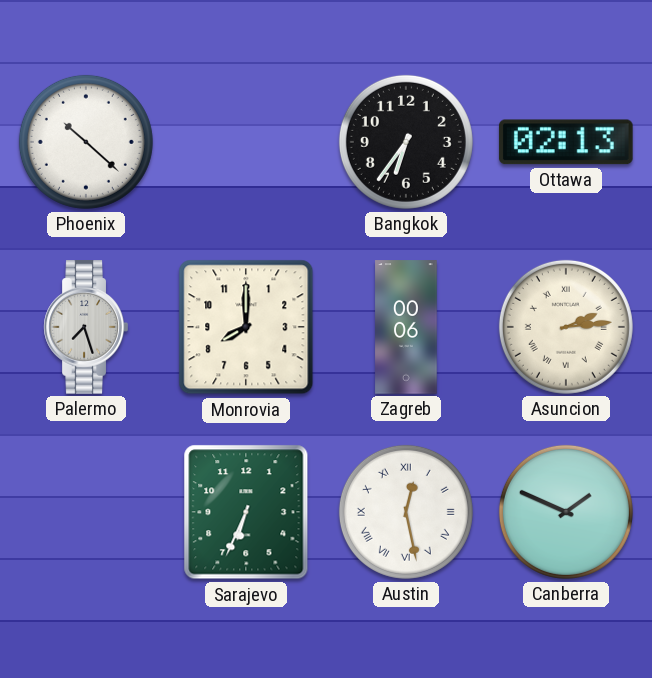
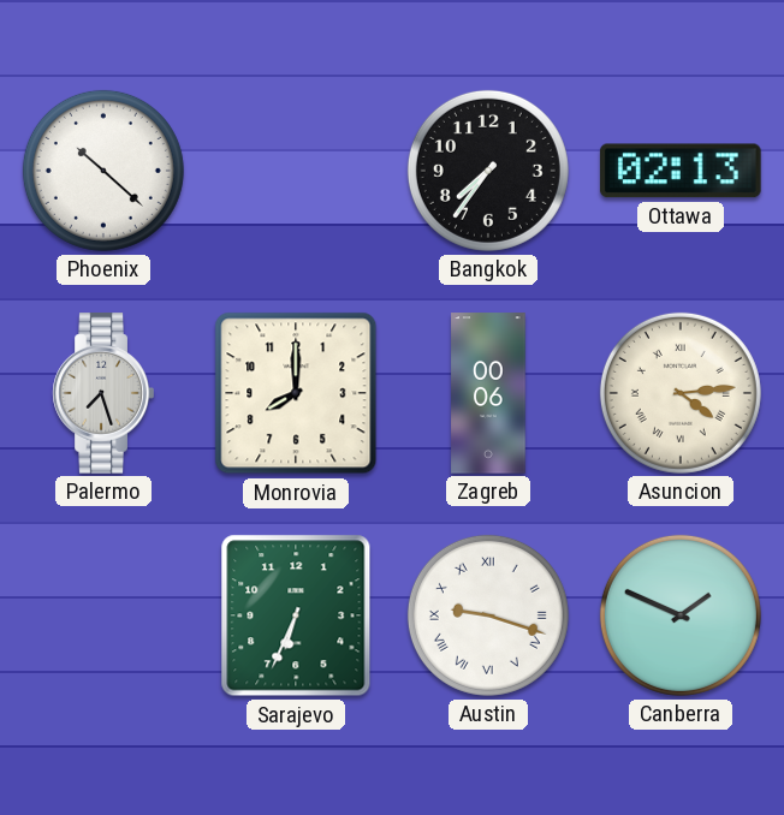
Bangkok: 6:36 -> 7:36 (488, 171)
Asuncion: 2:14 -> 4:14 (681, 393)
Austin: 12:28 -> 9:18 (488, 615)
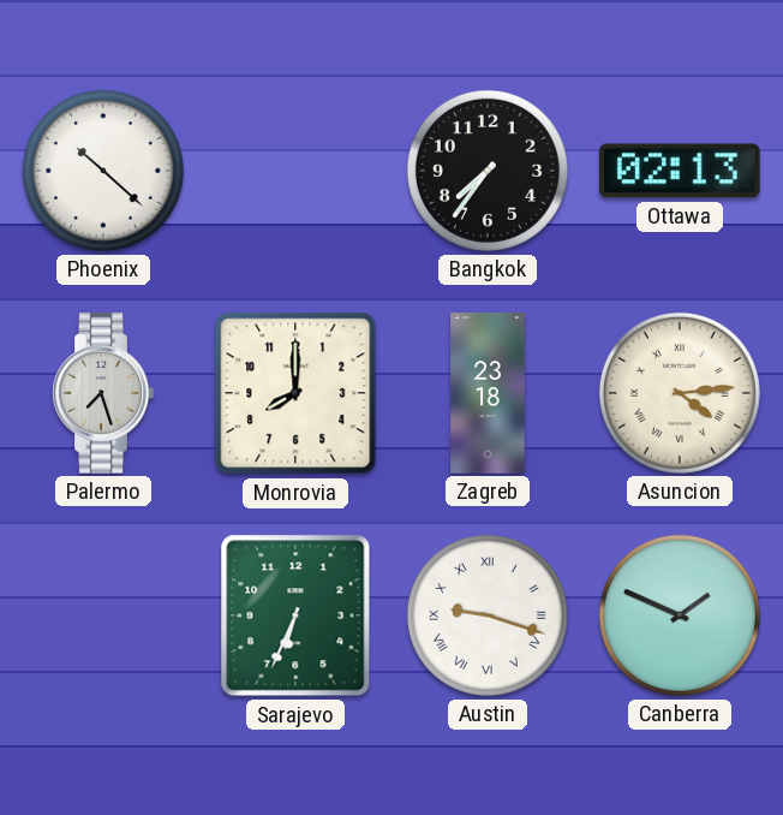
Zagreb: 00:06 -> 23:18 (488, 393)
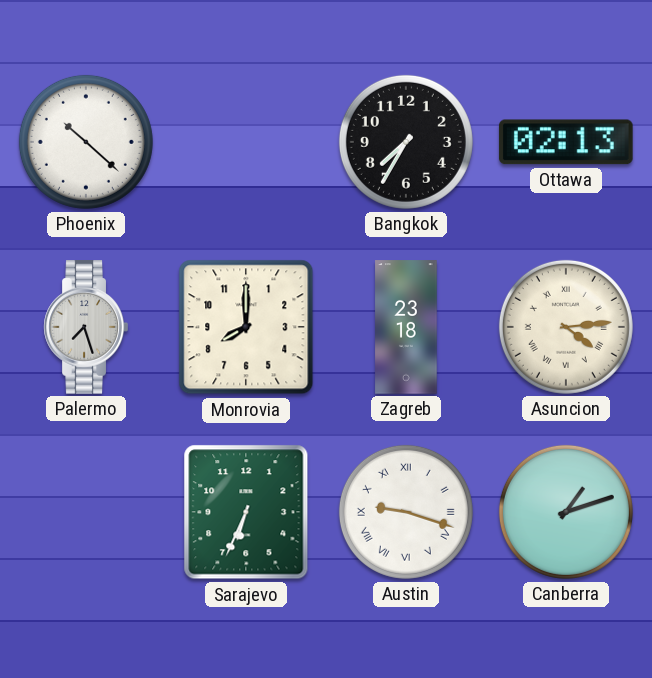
Bangkok: 7:36 -> 7:35 (406, 142)
Canberra: 1:49 -> 1:12 (566, 512)
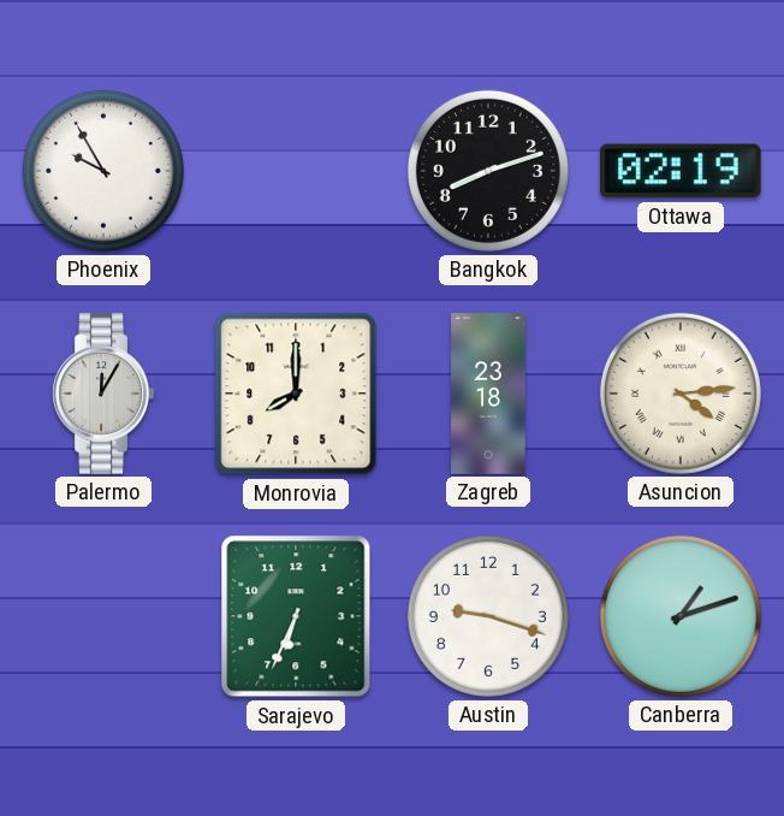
Phoenix: 10:22 -> 9:55 (103, 171)
Bangkok: 7:35 -> 8:12 (488, 171)
Ottawa: 02:13 -> 02:19 (681, 171)
Palermo: 7:27 -> 12:05 (103, 394)
Austin numerals: Roman -> Arabic (488, 616)
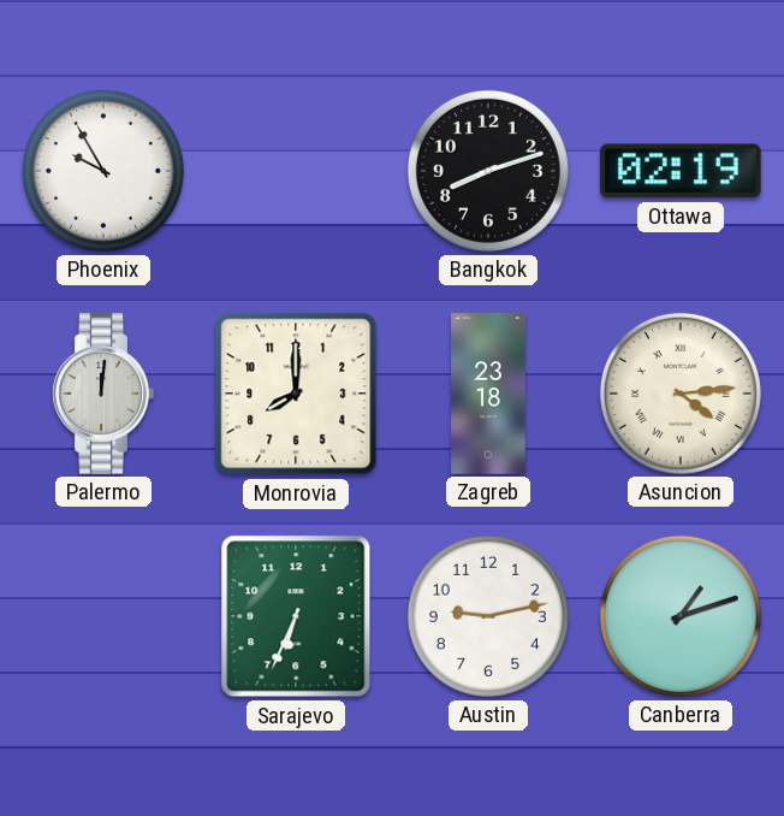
Palermo: 12:05 -> 12:01 (103, 394)
Austin: 9:18 -> 9:13 (488, 616)
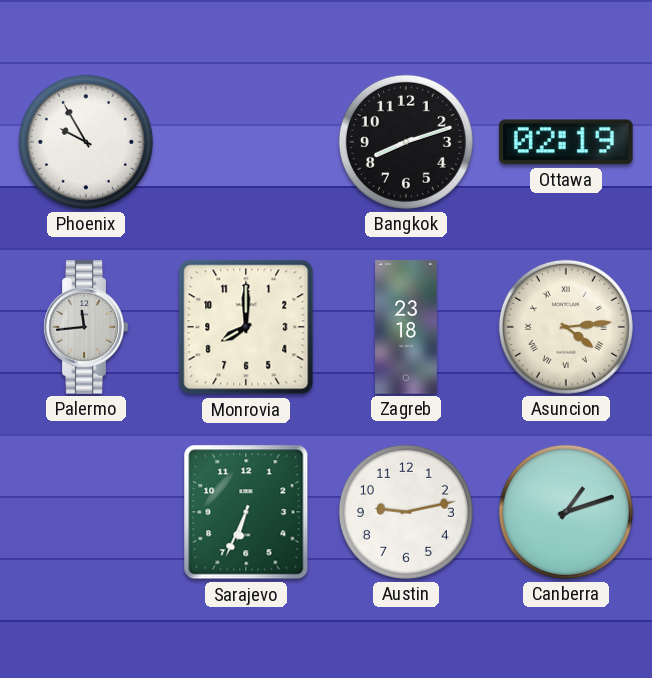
Palermo: 12:01 -> 11:44 (86, 327)
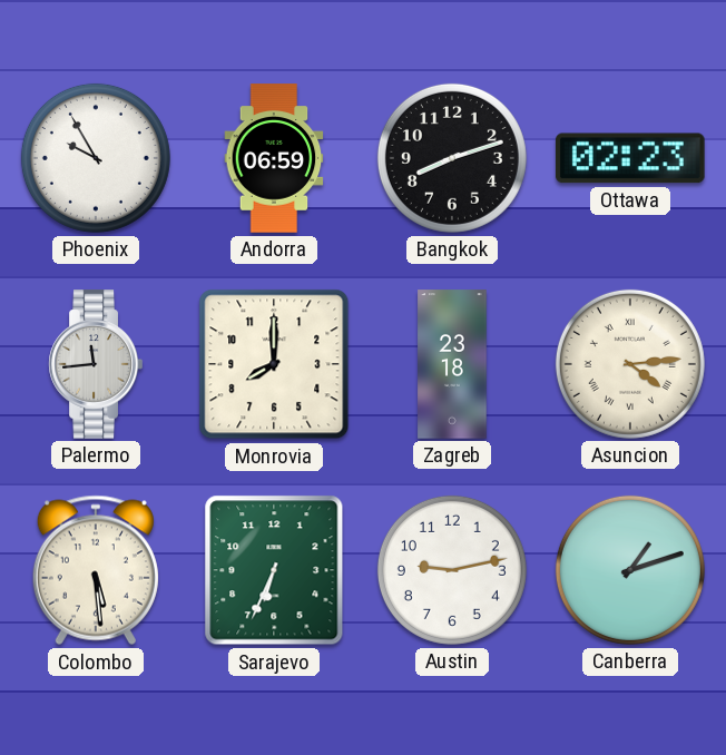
Andorra: none -> 06:59 (274, 158)
Ottawa: 02:19 -> 02:23 (630, 158)
Colombo: none -> 5:29 (96, 570)
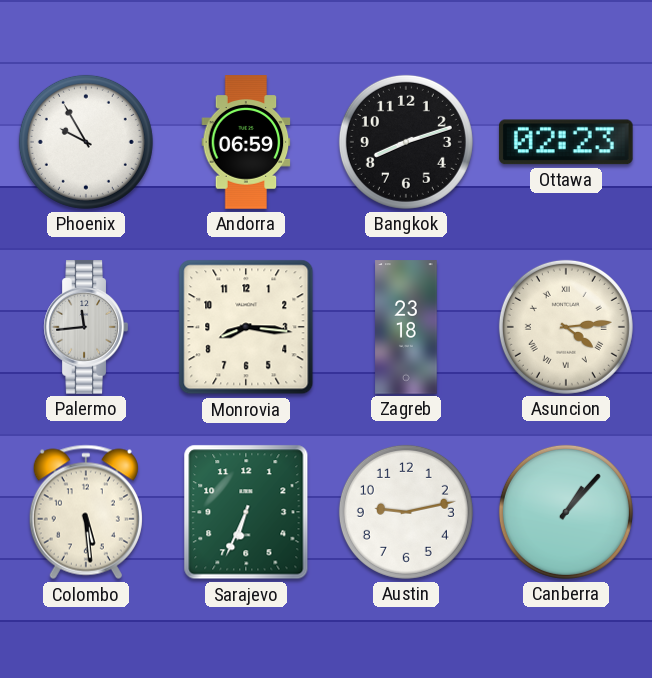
Monrovia: 8:00 -> 8:16 (246, 327)
Canberra: 1:12 -> 1:07 (566, 512)
